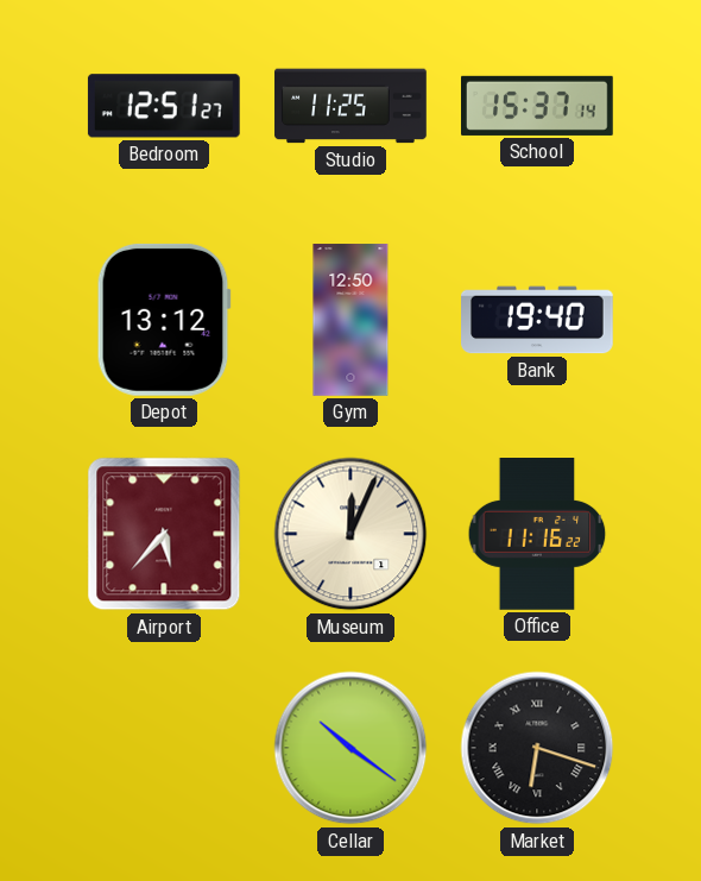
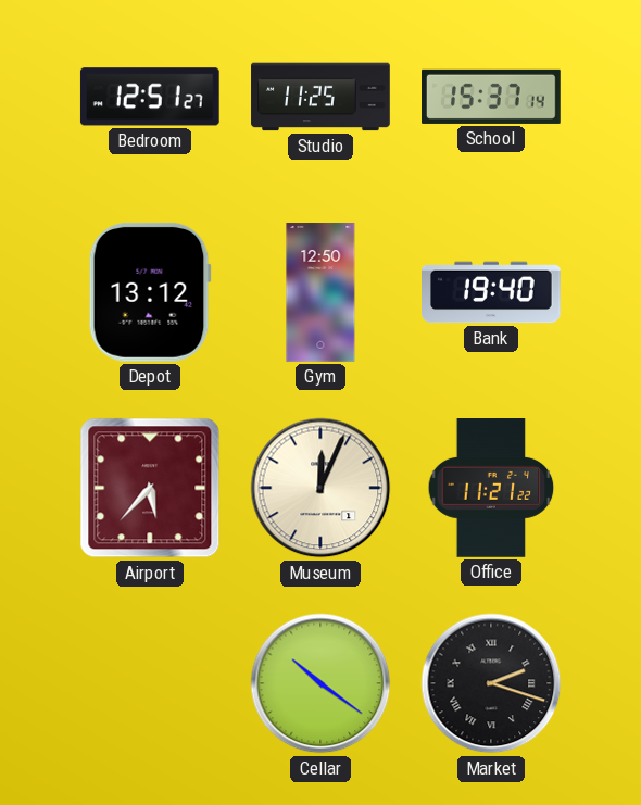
Office: 11:16 -> 11:21 (491, 489)
Market: 6:18 -> 2:18 (491, 683)
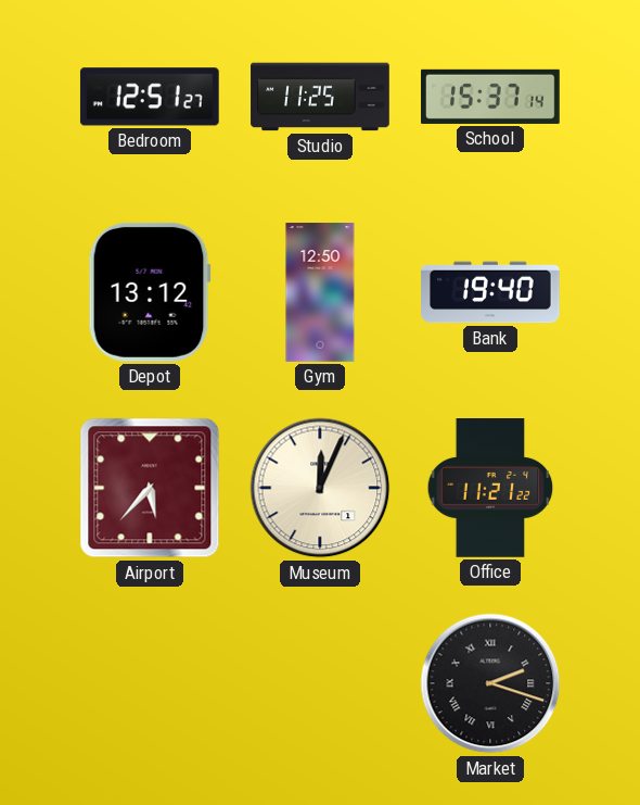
Cellar: 10:21 -> none (320, 683)
